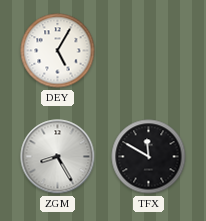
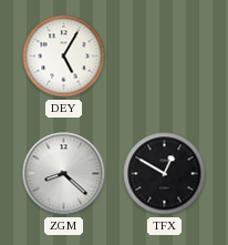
ZGM: 8:25 -> 8:22 (64, 174)
TFX: 11:50 -> 12:50 (165, 174)
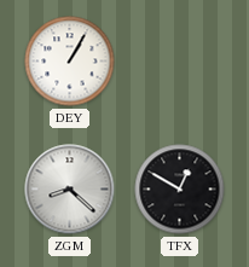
DEY: 5:05 -> 1:05 (70, 62)
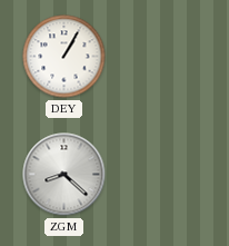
TFX: 12:50 -> none (180, 190)
